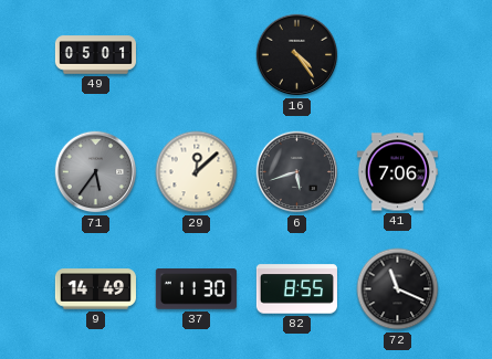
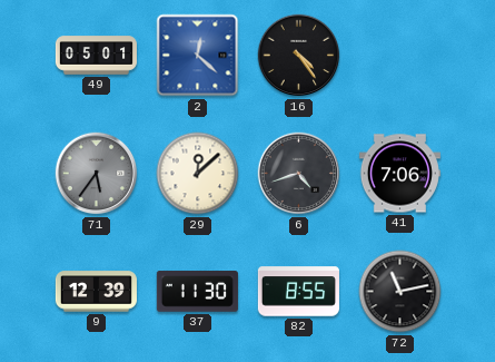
2: none -> 12:22 (198, 56)
6: 5:42 -> 4:42 (299, 174)
9: 14:49 -> 12:39 (96, 292)
72: 11:19 -> 11:13 (400, 292)
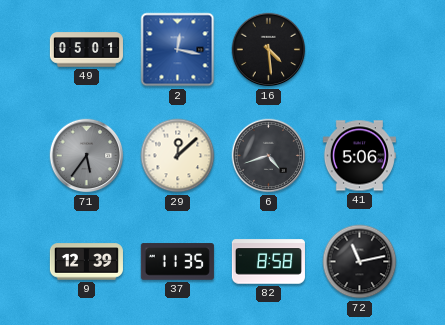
2: 12:22 -> 12:17 (178, 50)
16: 4:24 -> 4:29 (269, 50)
41: 7:06 -> 5:06 (359, 156)
37: 11:30 -> 11:35 (177, 262)
82: 8:55 -> 8:58 (268, 262)
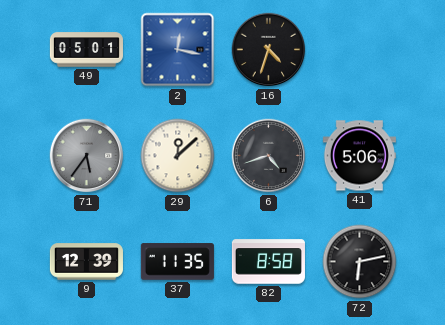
16: 4:29 -> 4:33 (269, 50)
72: 11:13 -> 6:13 (360, 262)
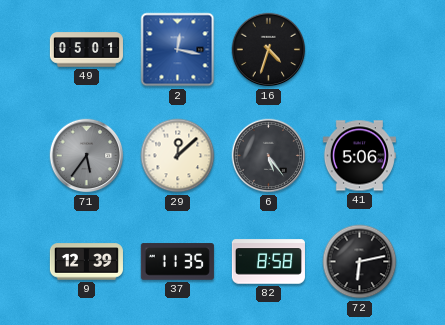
6: 4:42 -> 5:24 (269, 156)
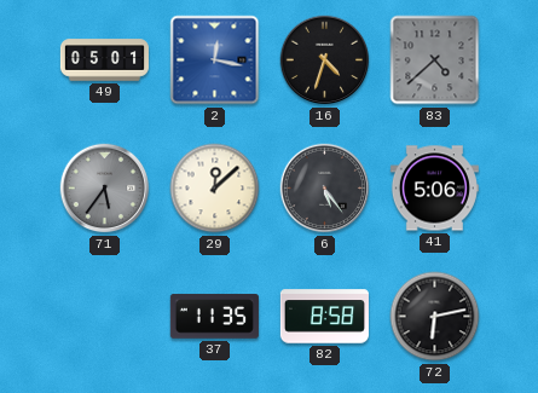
83: none -> 4:38 (435, 60)
9: 12:39 -> none (86, 262)
